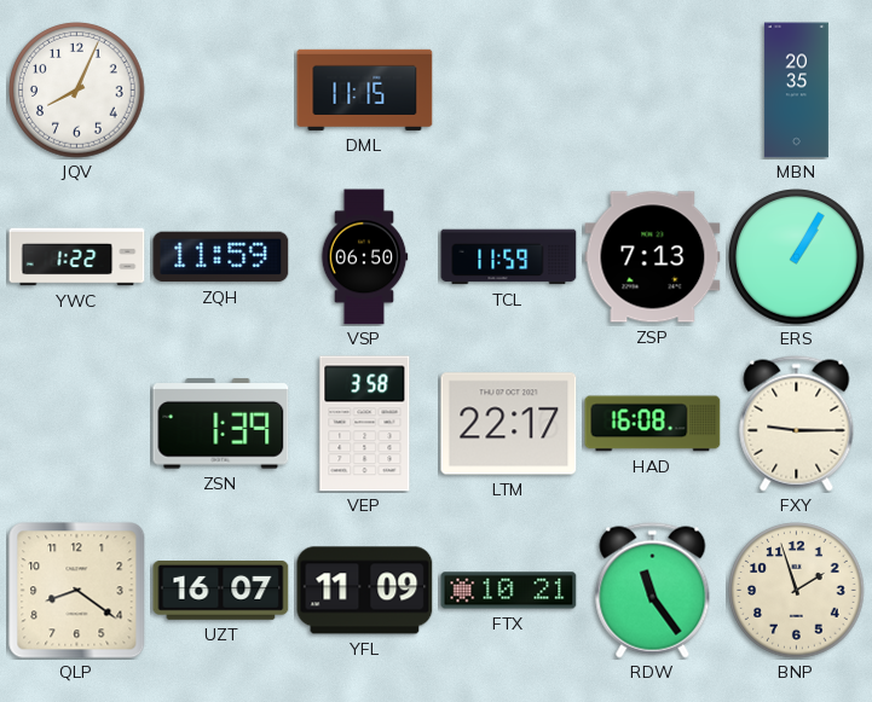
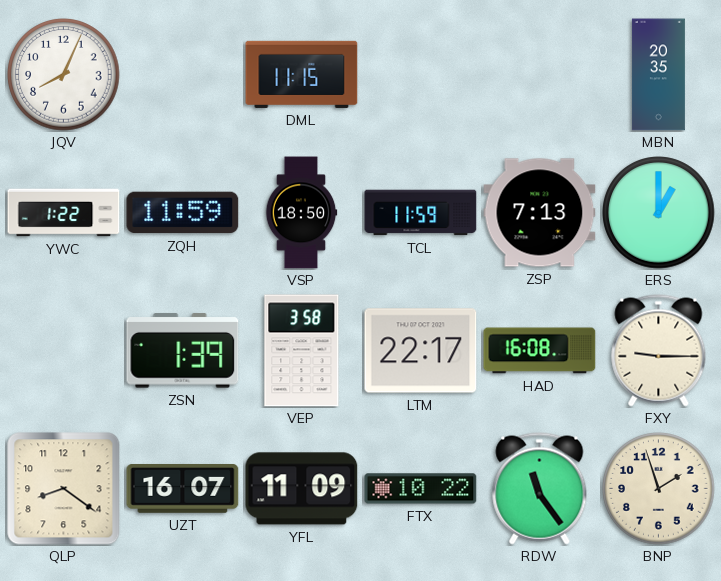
VSP: 06:50 -> 18:50 (301, 213)
ERS: 1:05 -> 1:00 (659, 213)
FTX: 10:21 -> 10:22 (421, 489)
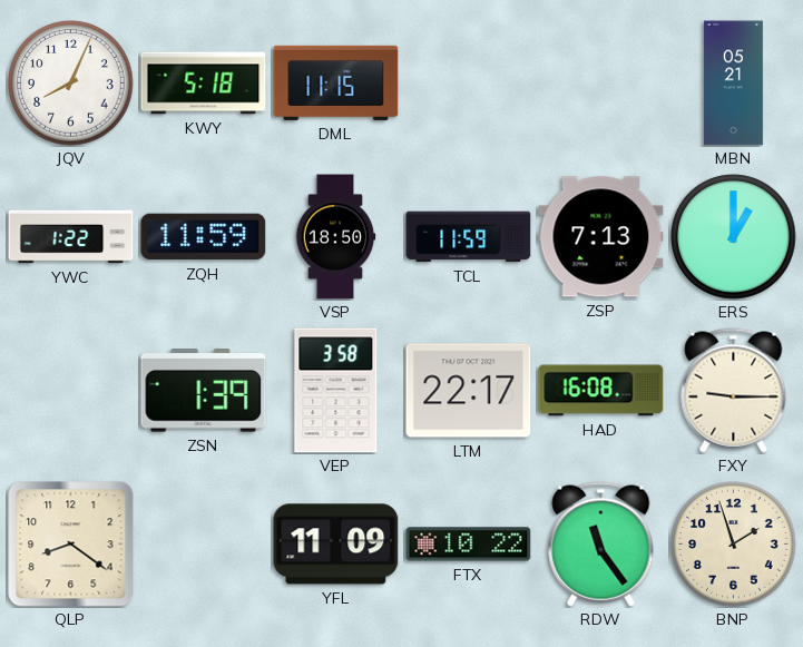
KWY: none -> 5:18 (204, 84)
MBN: 20:35 -> 05:21 (733, 84)
UZT: 16:07 -> none (183, 489)
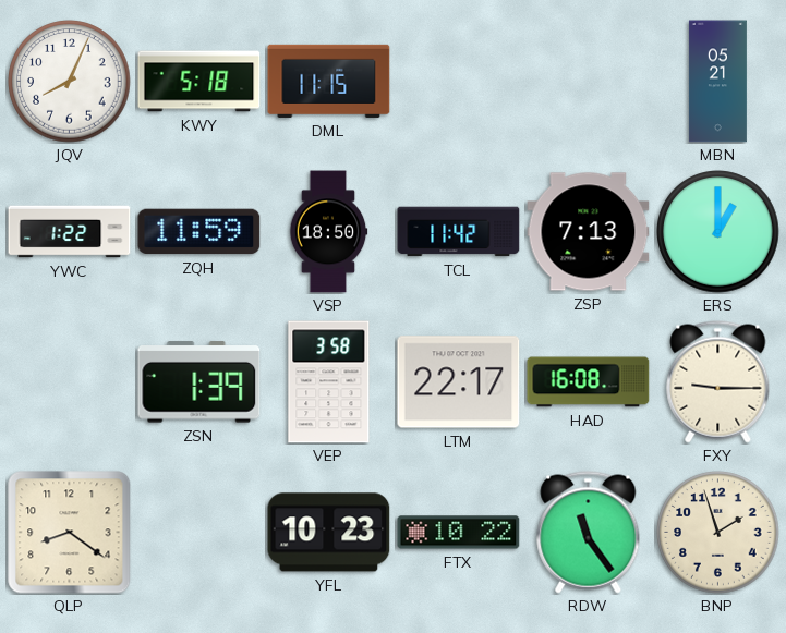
TCL: 11:59 -> 11:42 (459, 232)
YFL: 11:09 -> 10:23 (329, 533)
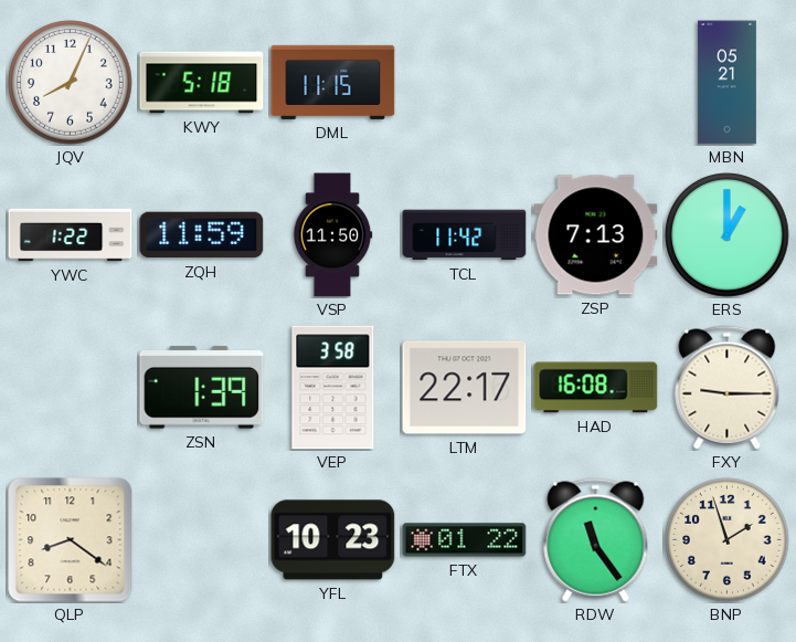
VSP: 18:50 -> 11:50 (332, 235)
FTX: 10:22 -> 01:22 (465, 540)
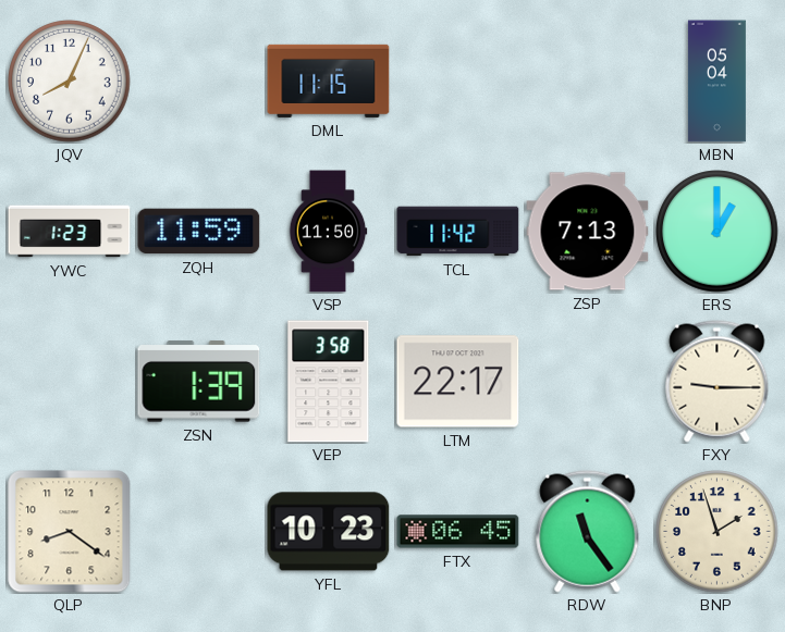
KWY: 5:18 -> none (202, 83)
MBN: 05:21 -> 05:04 (716, 82)
YWC: 1:22 -> 1:23 (70, 232)
HAD: 16:08 -> none (596, 388)
FTX: 01:22 -> 06:45 (458, 532)
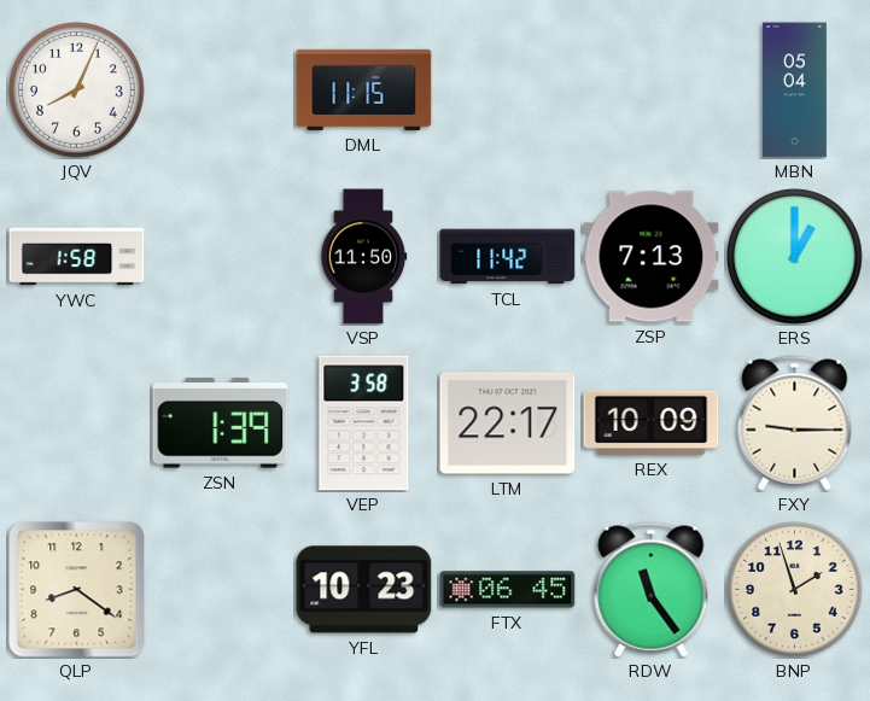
YWC: 1:23 -> 1:58 (77, 257)
ZQH: 11:59 -> none (199, 232)
REX: none -> 10:09 (652, 422)
